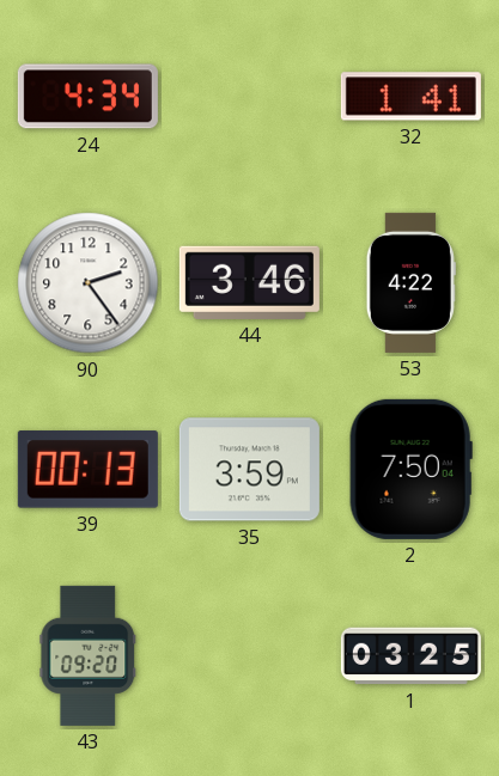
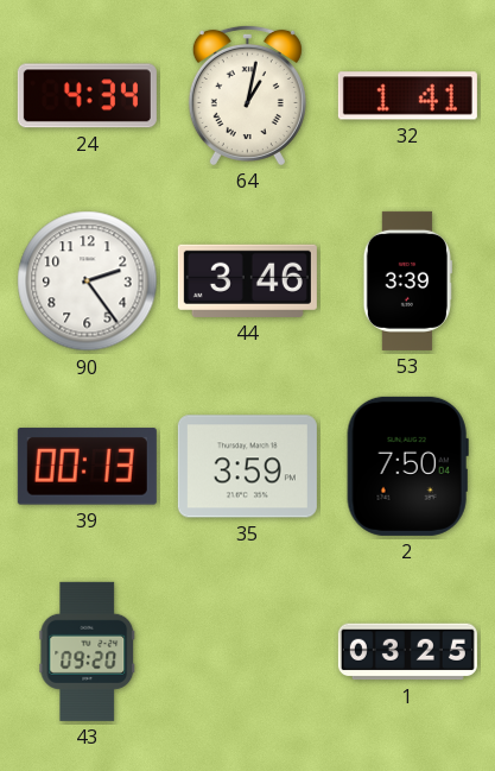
64: none -> 1:02 (247, 95)
53: 4:22 -> 3:39 (407, 280)
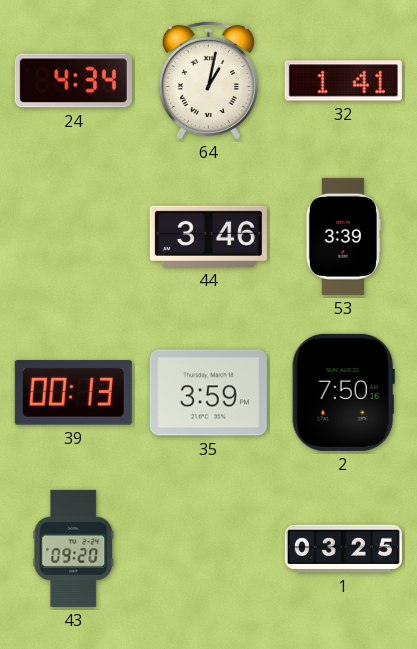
90: 2:24 -> none (88, 282)
2: 7:50:04 -> 7:50:16 (343, 392)
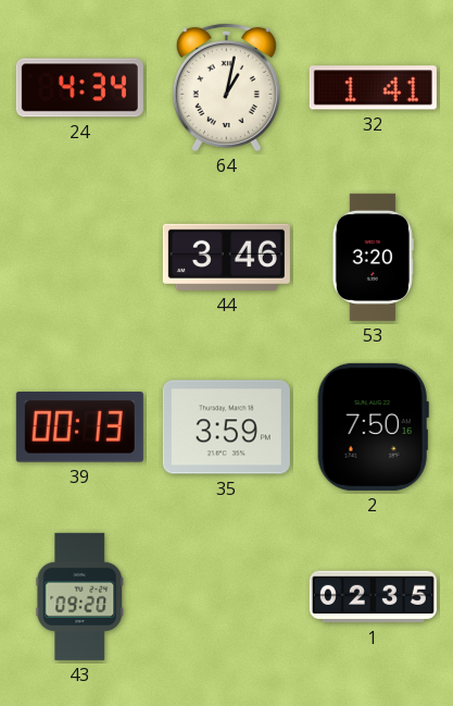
53: 3:39 -> 3:20 (373, 257)
1: 03:25 -> 02:35 (373, 597)
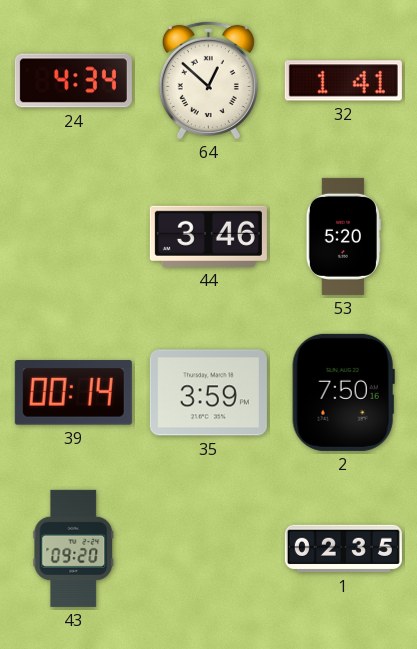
64: 1:02 -> 12:52 (208, 80)
53: 3:20 -> 5:20 (343, 236)
39: 00:13 -> 00:14 (73, 393)
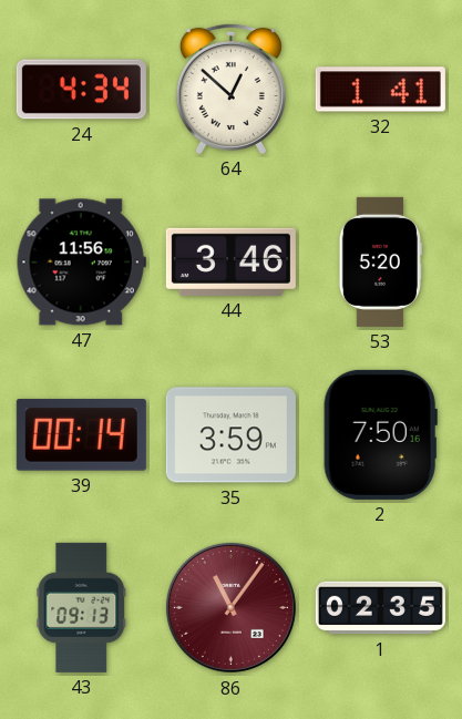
47: none -> 11:56 (81, 263)
43: 09:20 -> 09:13 (82, 607)
86: none -> 11:06 (230, 607)
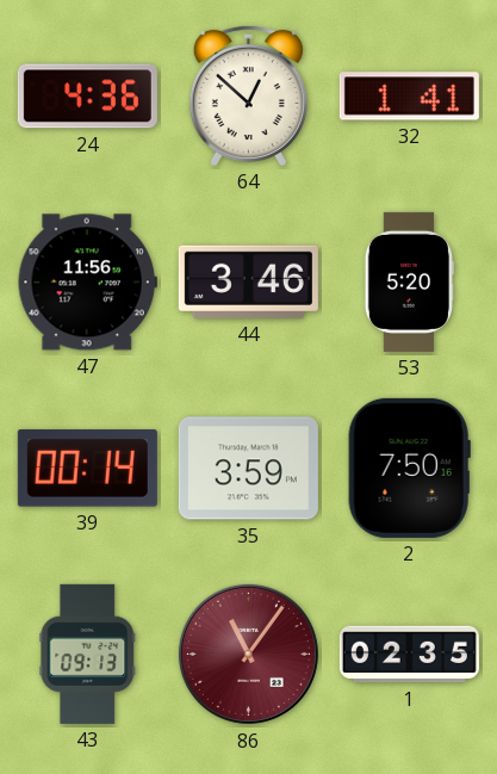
24: 4:34 -> 4:36 (87, 97)
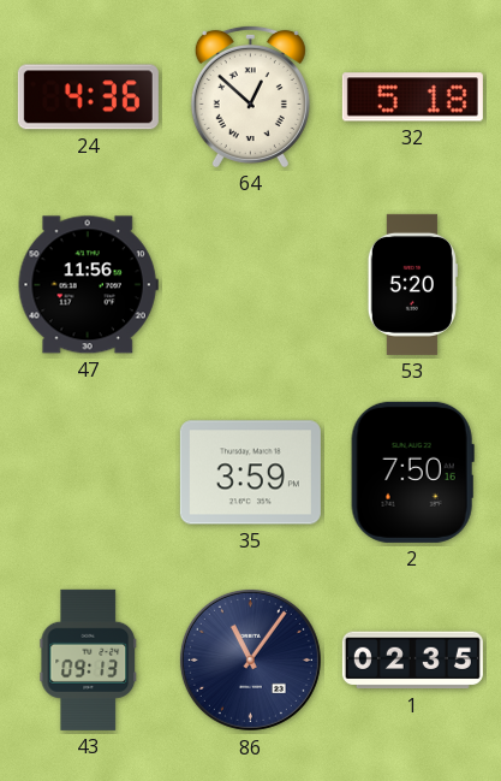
32: 1:41 -> 5:18 (412, 97)
44: 3:46 -> none (248, 281)
39: 00:14 -> none (87, 469)
86 dial: burgundy -> navy (250, 659)
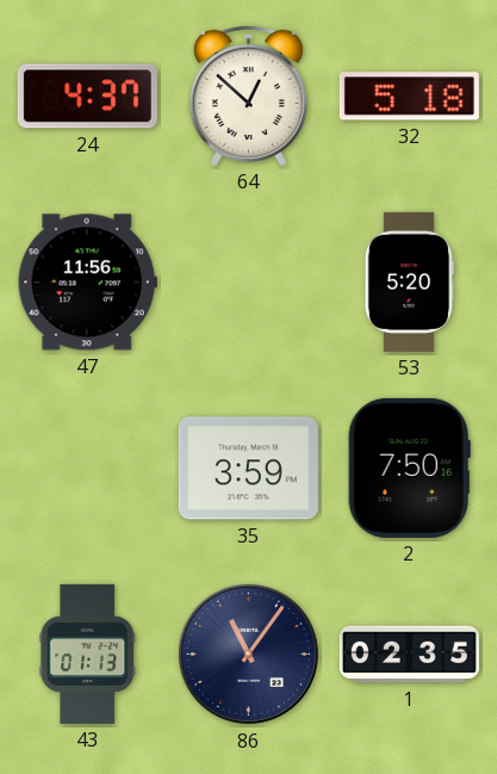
24: 4:36 -> 4:37 (87, 97)
43: 09:13 -> 01:13 (88, 654)
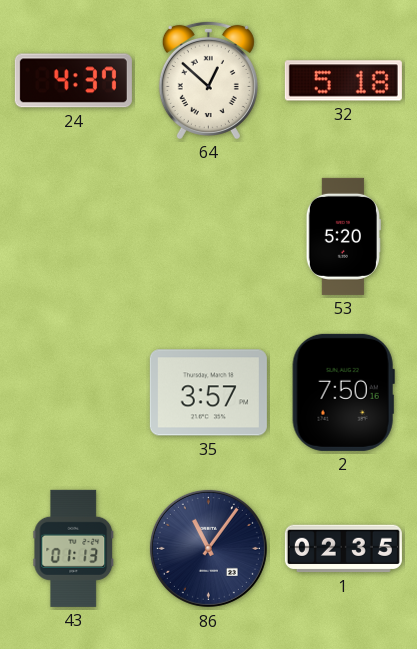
47: 11:56 -> none (87, 283)
35: 3:59 -> 3:57 (208, 393)
